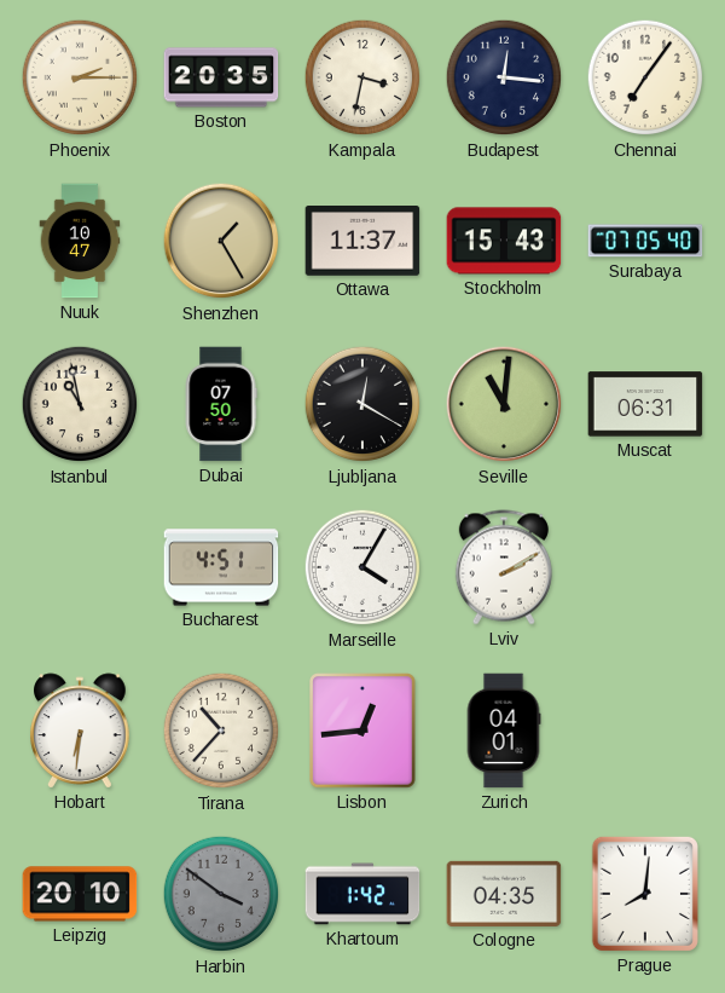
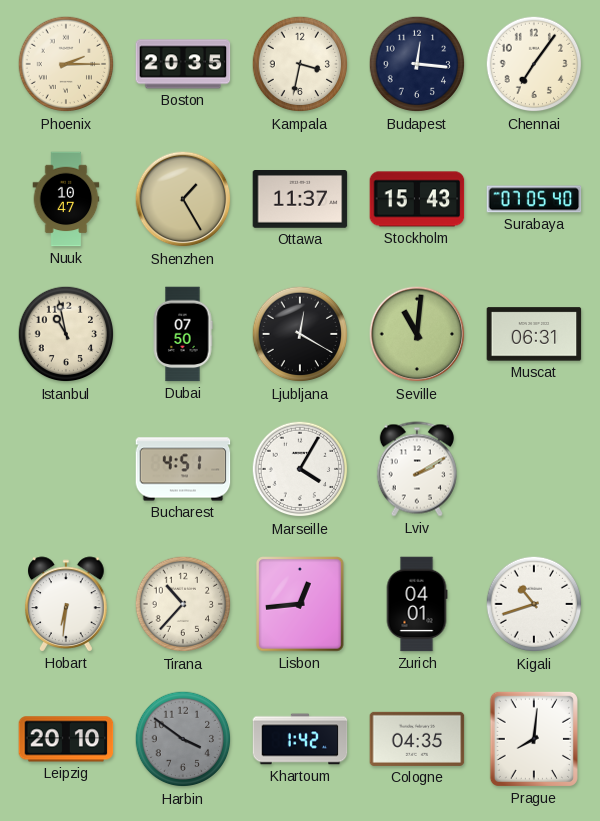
Kigali: none -> 10:42 (534, 604)
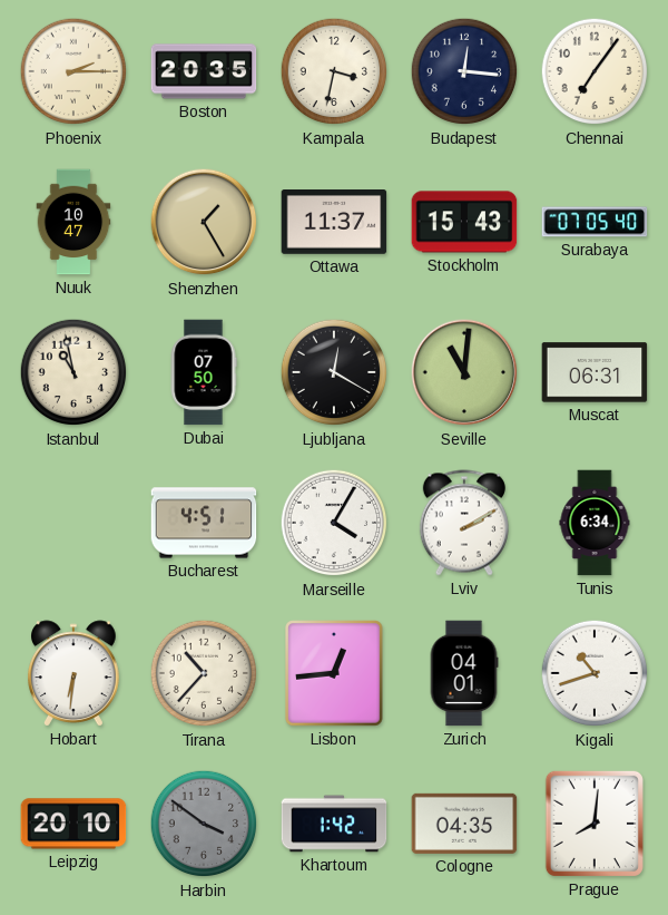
Tunis: none -> 6:34 (595, 523)
